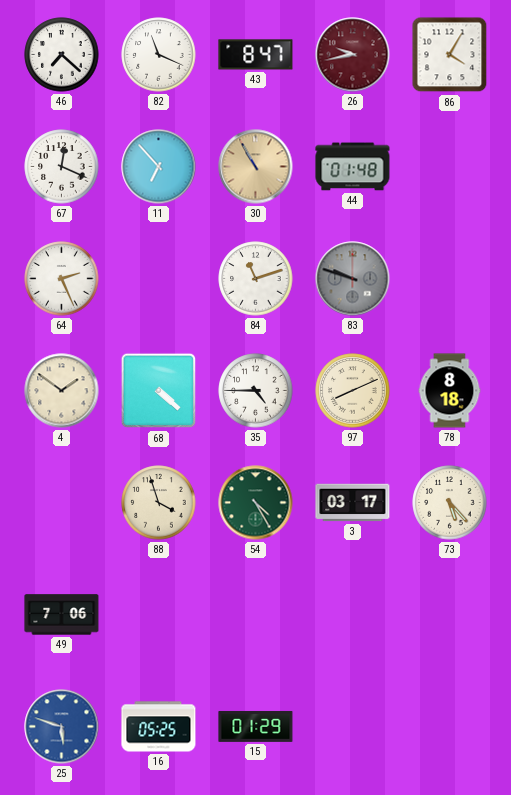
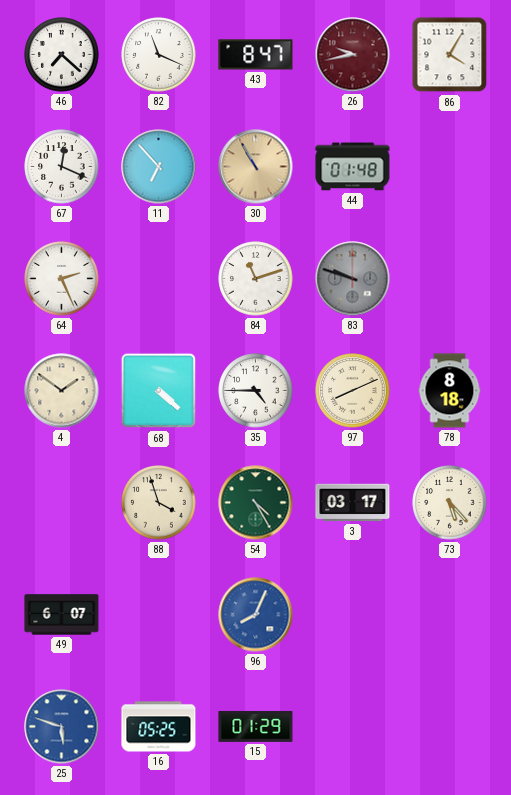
49: 7:06 -> 6:07 (62, 615)
96: none -> 8:04 (256, 615)
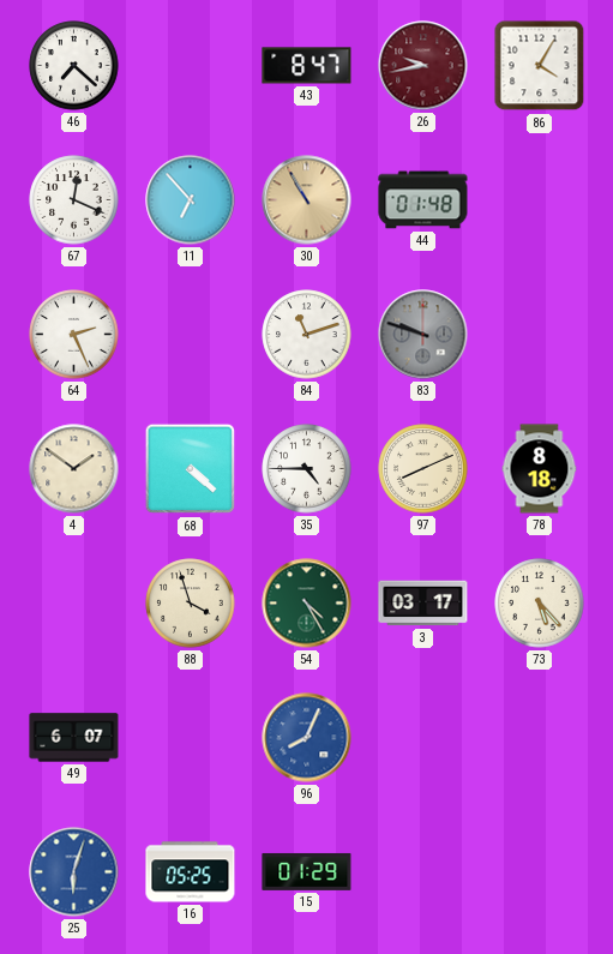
82: 11:19 -> none (159, 55)
25: 5:48 -> 6:03 (74, 872)
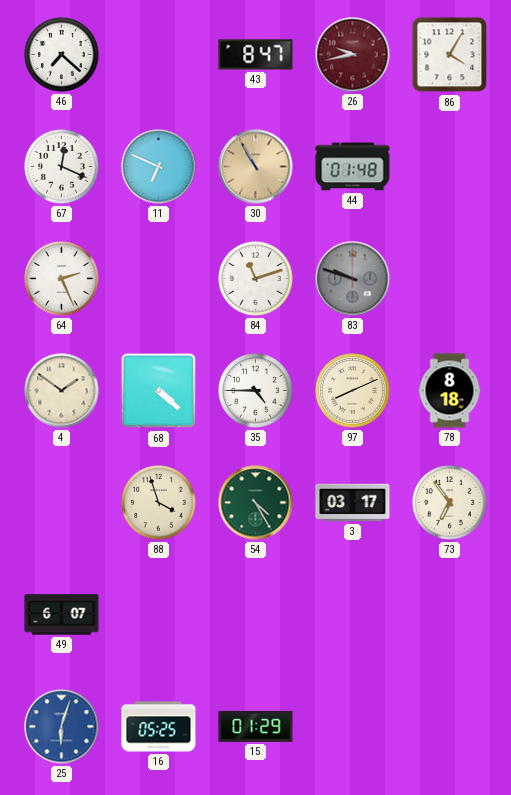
11: 6:53 -> 6:49 (159, 167)
73: 5:23 -> 6:54 (450, 503)
96: 8:04 -> none (307, 738)
